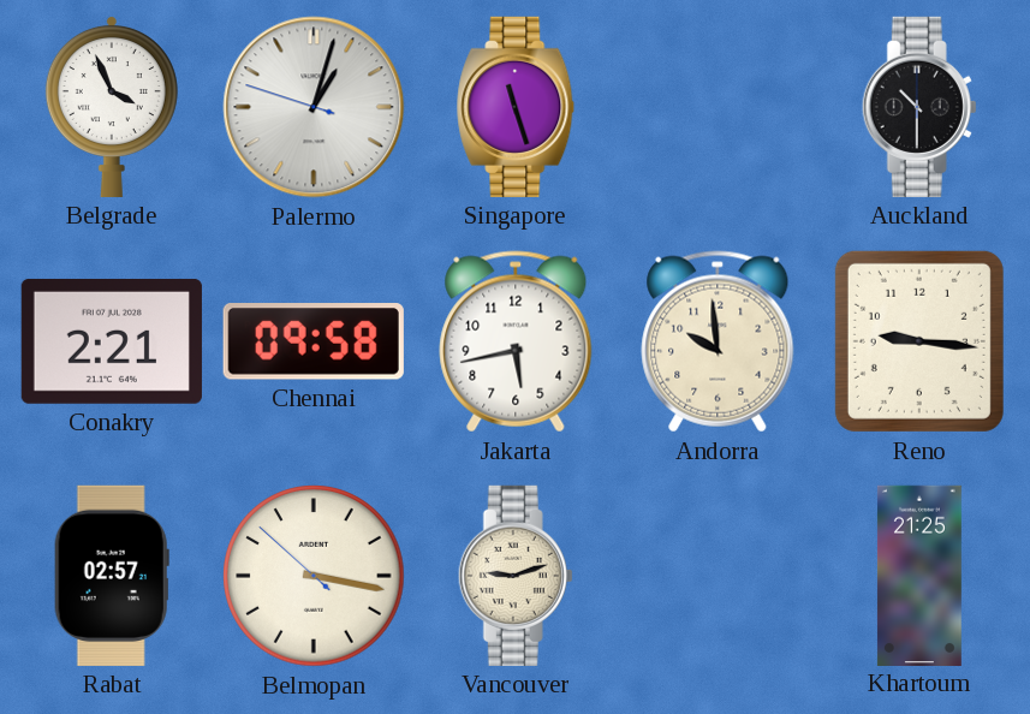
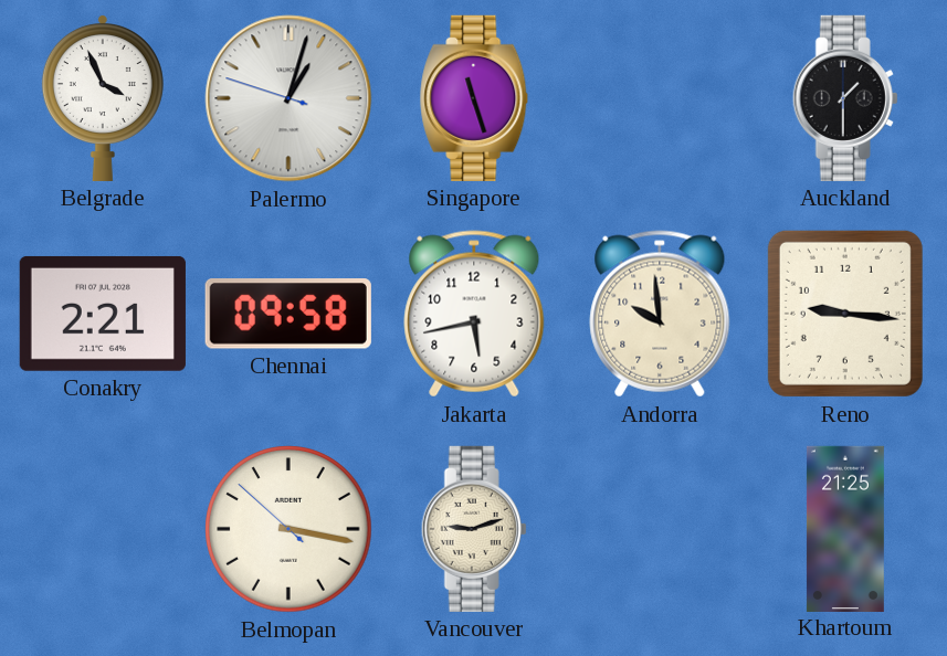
Auckland: 10:30 -> 1:30 (845, 98)
Rabat: 02:57 -> none (112, 576)
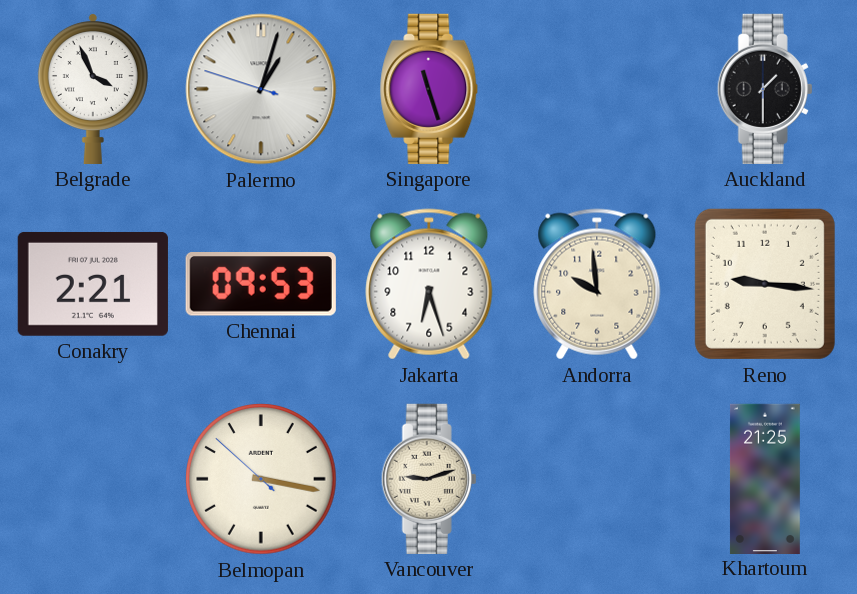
Chennai: 09:58 -> 09:53 (261, 285)
Jakarta: 5:43 -> 6:27 (429, 284)
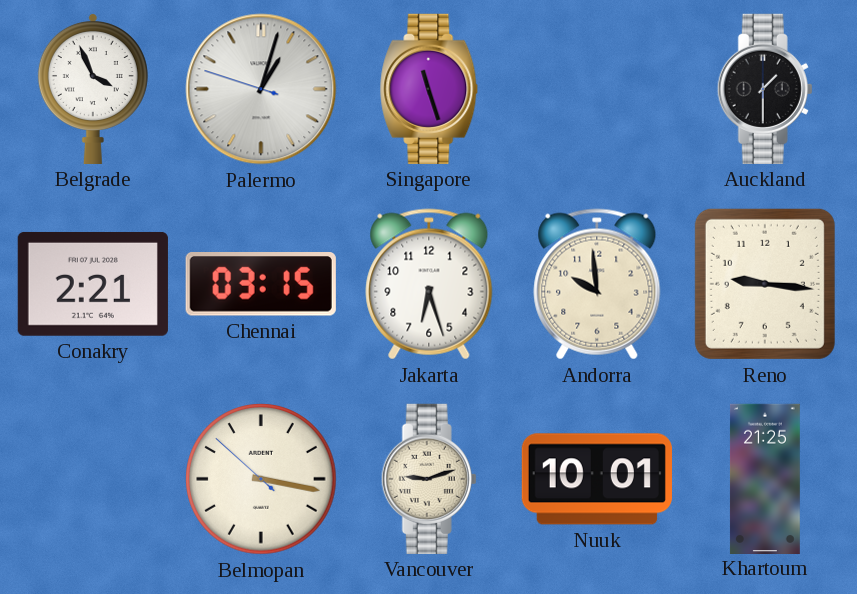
Chennai: 09:53 -> 03:15 (261, 285)
Nuuk: none -> 10:01 (597, 479)
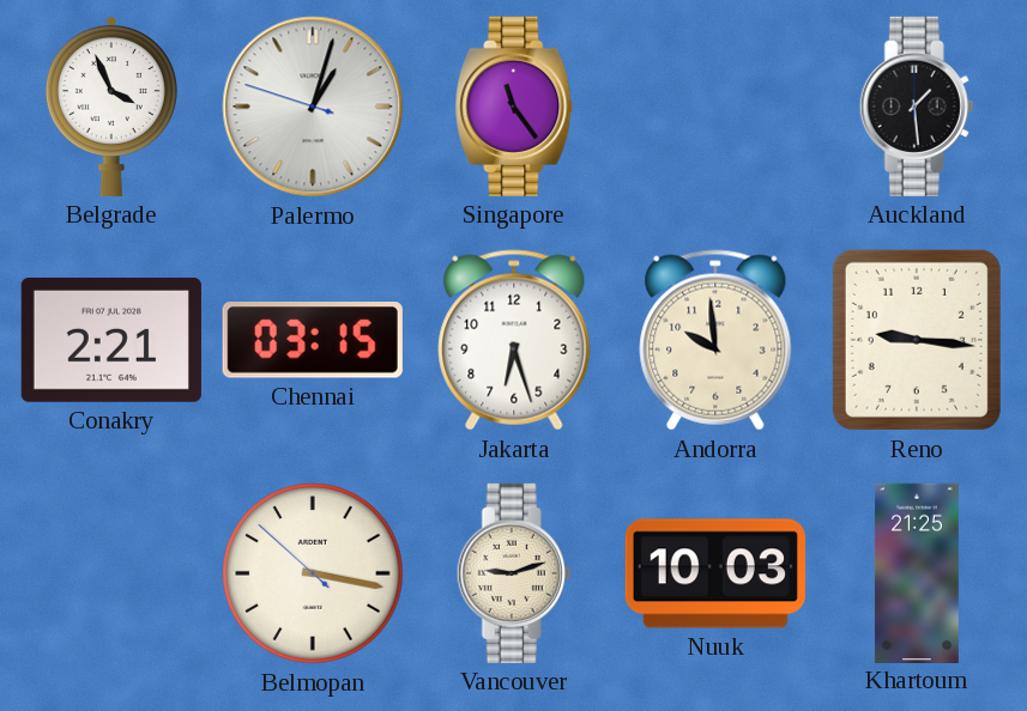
Singapore: 11:27 -> 11:24 (514, 107)
Auckland: 1:30 -> 1:29 (917, 107)
Nuuk: 10:01 -> 10:03 (715, 573)
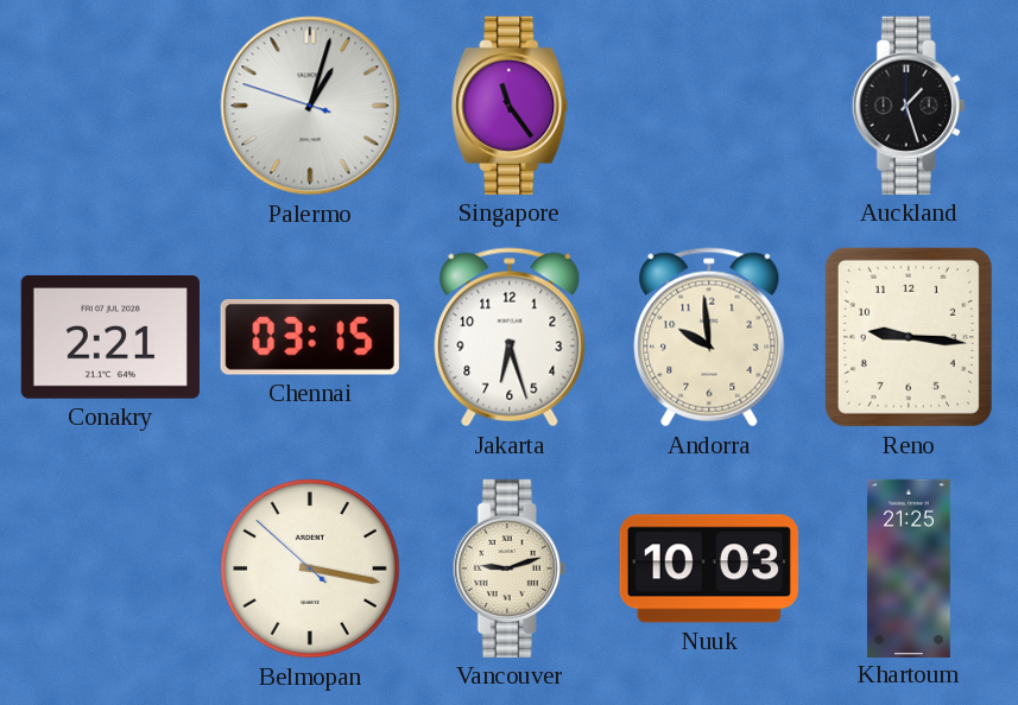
Belgrade: 3:56 -> none (111, 105)
Auckland: 1:29 -> 1:27 (909, 106)
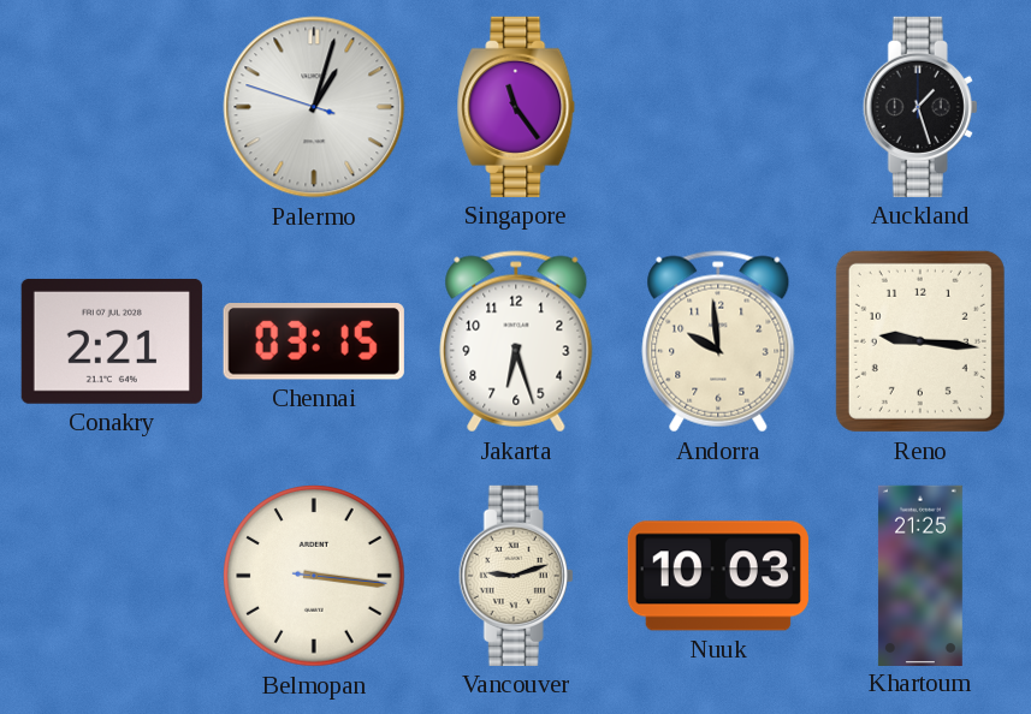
Belmopan: 3:16:52 -> 3:16:16 (314, 576)
